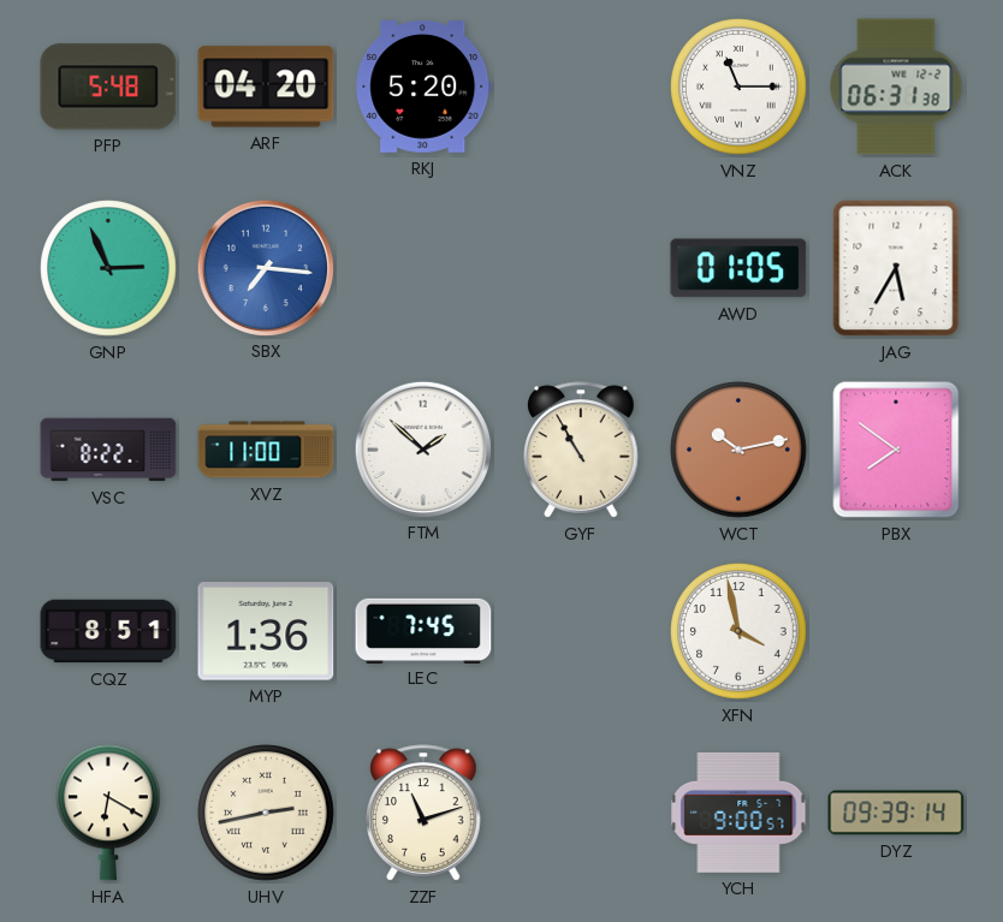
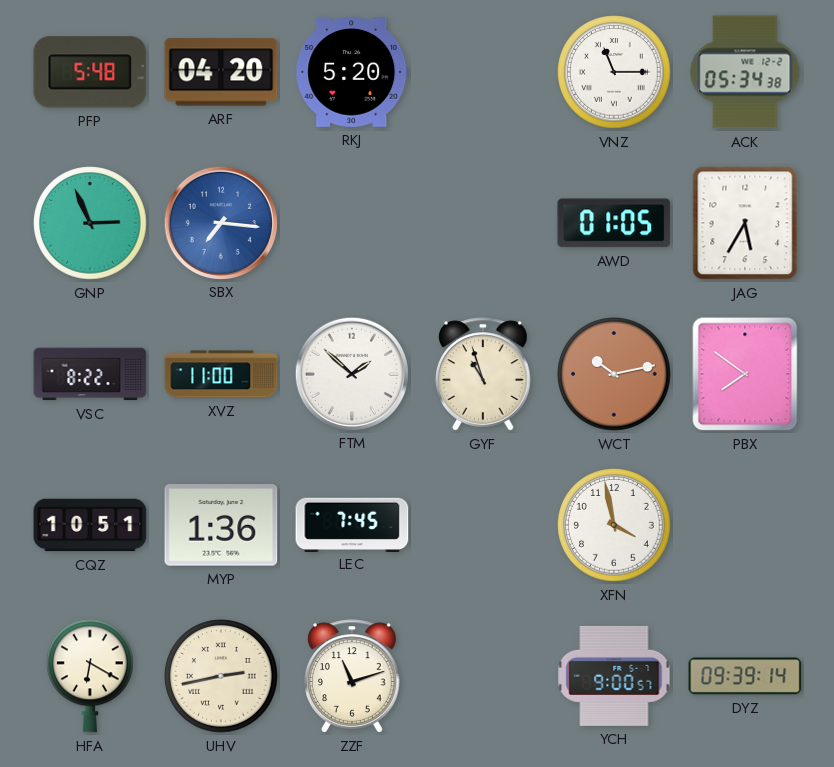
ACK: 06:31 -> 05:34 (745, 72)
GYF: 10:55 -> 10:57 (483, 374)
CQZ: 8:51 -> 10:51 (90, 525)
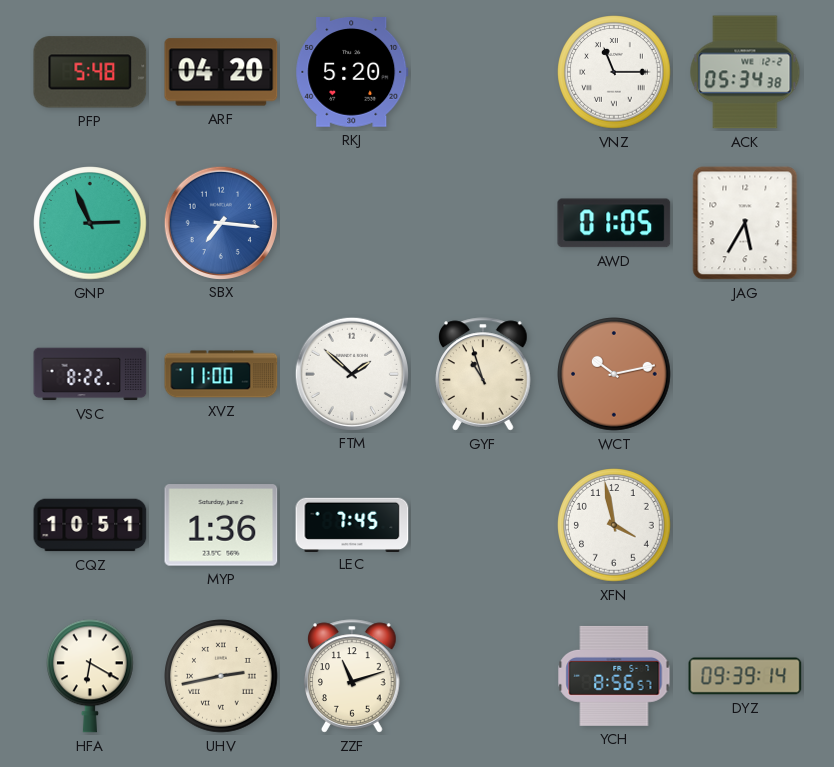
PBX: 7:51 -> none (745, 374)
YCH: 9:00 -> 8:56 (614, 676)
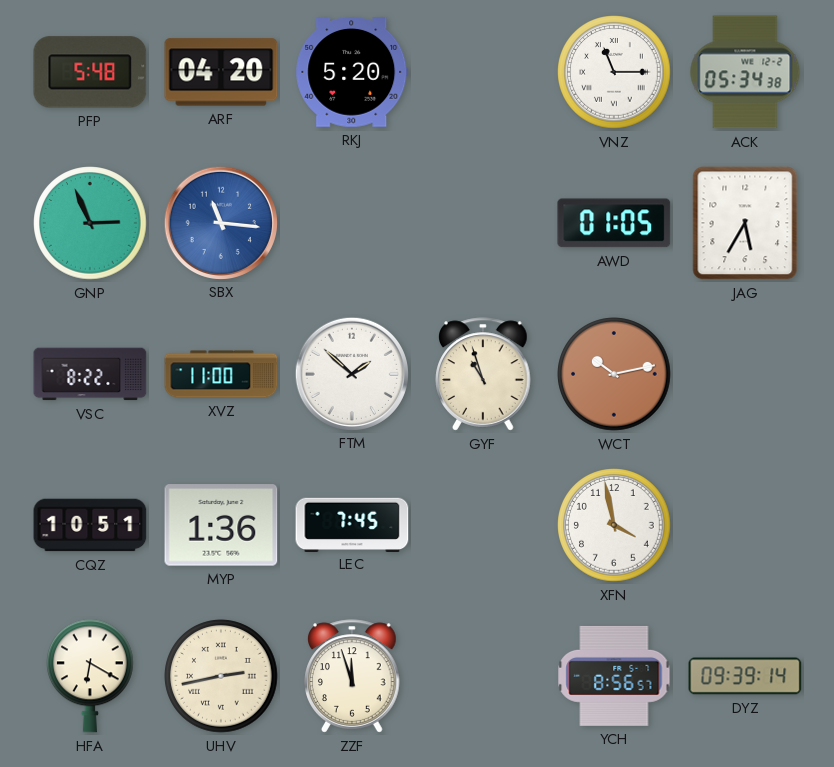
SBX: 7:16 -> 11:16 (220, 222)
ZZF: 11:12 -> 11:57 (352, 676)
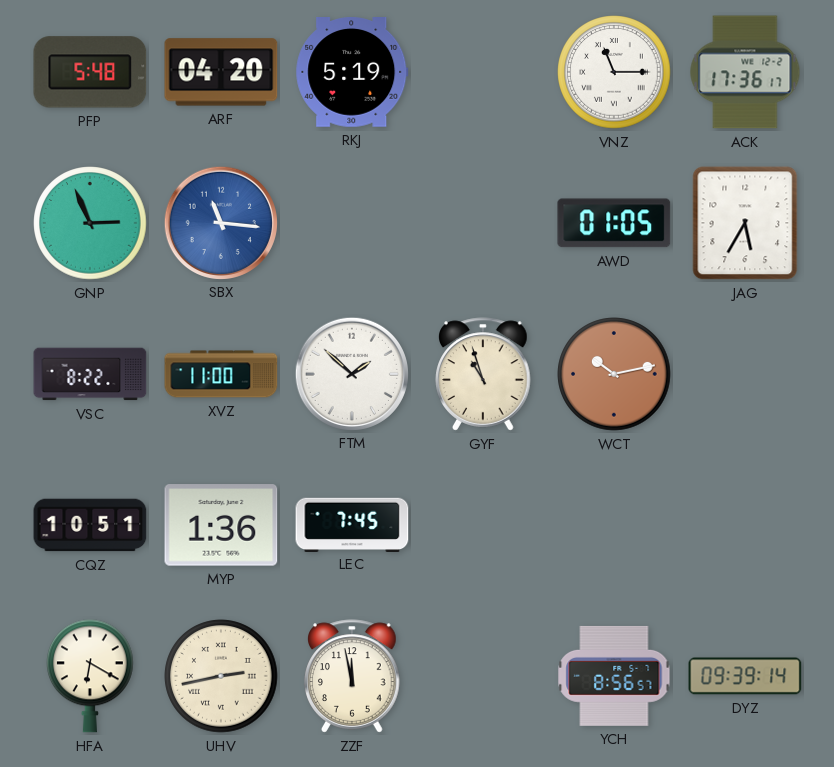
RKJ: 5:20 -> 5:19 (352, 73)
ACK: 05:34 -> 17:36 (745, 72)
XFN: 3:58 -> none (614, 525)
ZZF: 11:57 -> 11:58 (352, 676)
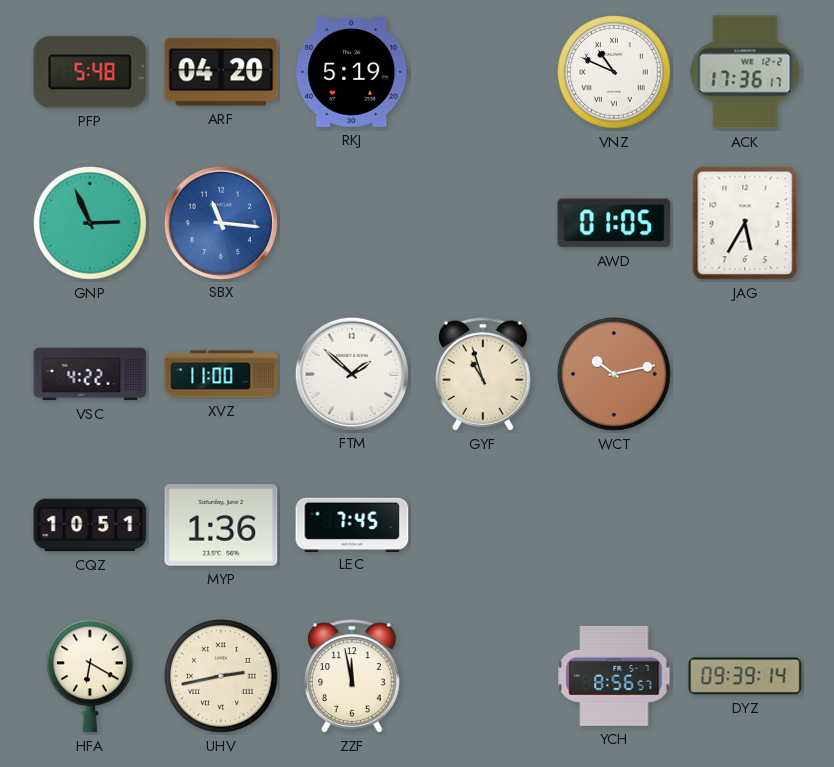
VNZ: 11:15 -> 10:49 (614, 72)
VSC: 8:22 -> 4:22 (90, 374)
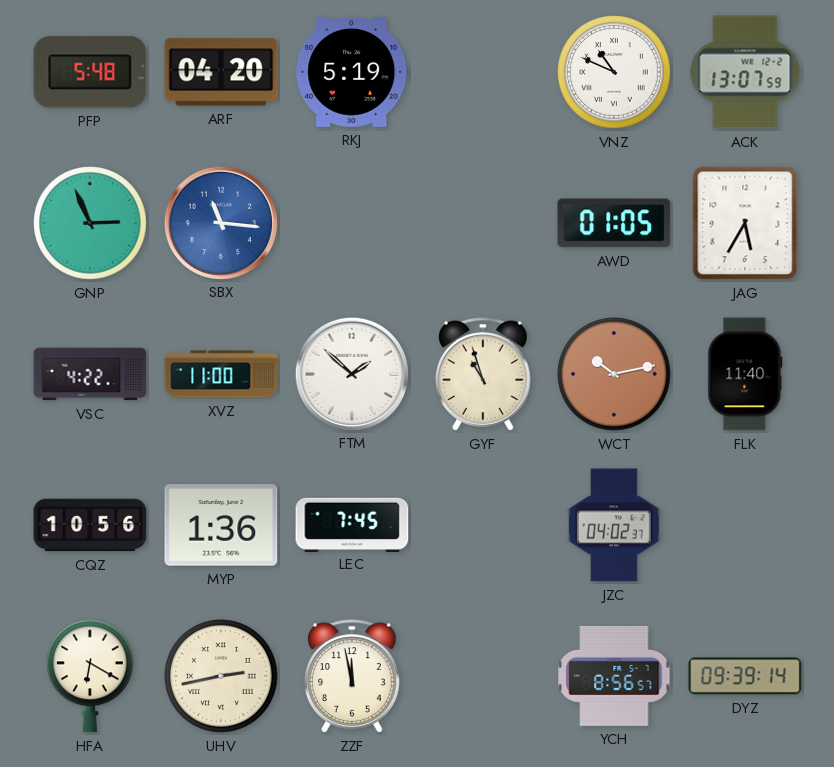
ACK: 17:36 -> 13:07 (745, 72)
FLK: none -> 11:40 (745, 374)
CQZ: 10:51 -> 10:56 (90, 525)
JZC: none -> 04:02 (615, 525)
